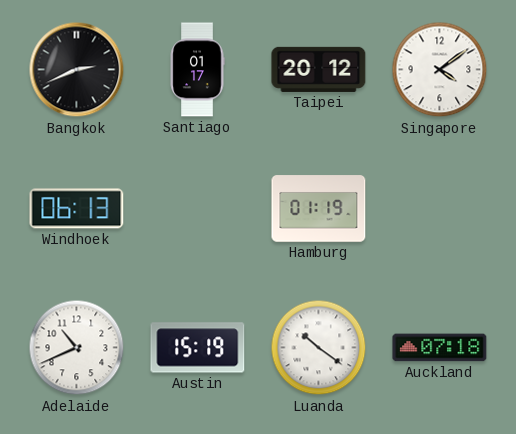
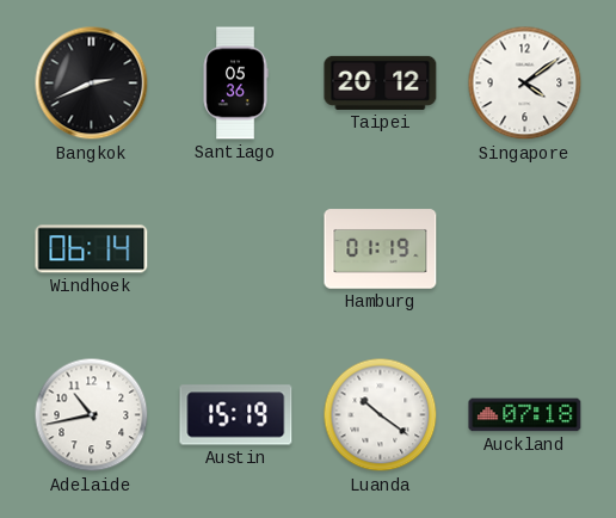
Santiago: 01:17 -> 05:36 (235, 84)
Windhoek: 06:13 -> 06:14 (92, 249)
Adelaide: 10:41 -> 10:43 (92, 415)
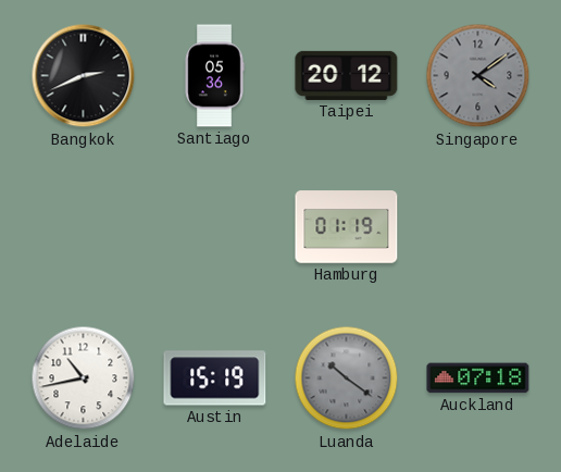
Singapore dial: white -> grey (478, 76)
Windhoek: 06:14 -> none (92, 249)
Luanda dial: white -> grey (347, 378)
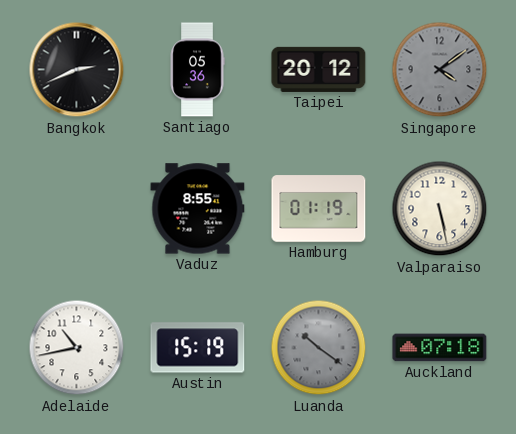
Vaduz: none -> 8:55 (198, 209)
Valparaiso: none -> 5:28 (440, 209)
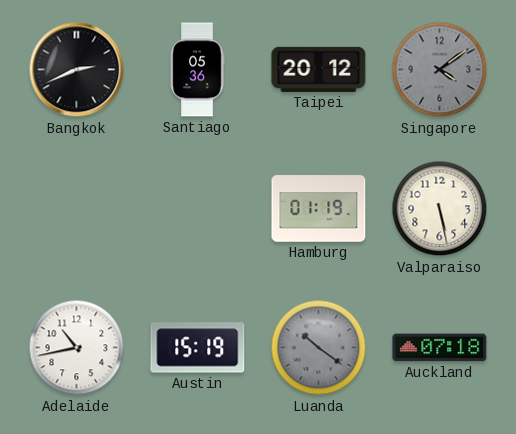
Vaduz: 8:55 -> none (198, 209)
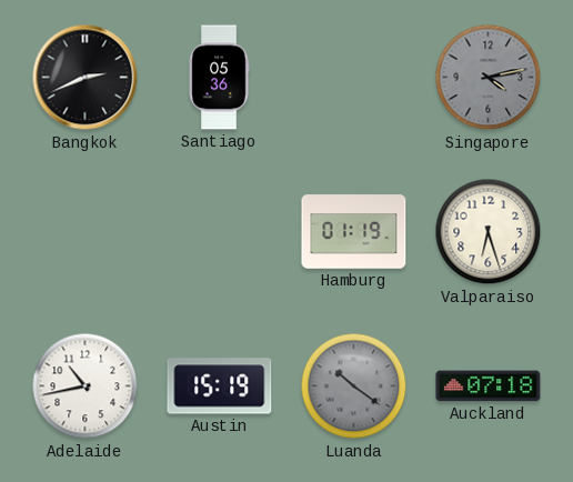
Taipei: 20:12 -> none (319, 69)
Singapore: 4:09 -> 4:13 (489, 78)
Valparaiso: 5:28 -> 6:27 (489, 232)
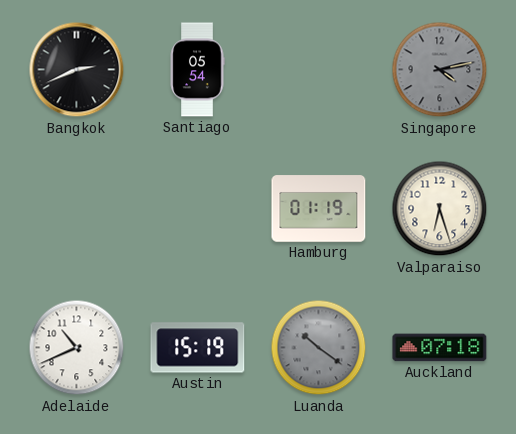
Santiago: 05:36 -> 05:54 (197, 70)
Adelaide: 10:43 -> 10:41 (77, 348)
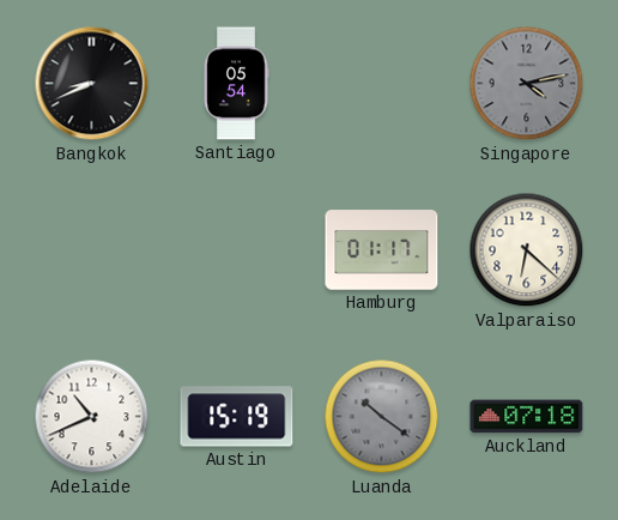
Bangkok: 2:41 -> 8:41 (92, 84)
Hamburg: 01:19 -> 01:17 (382, 250)
Valparaiso: 6:27 -> 6:22 (527, 250)
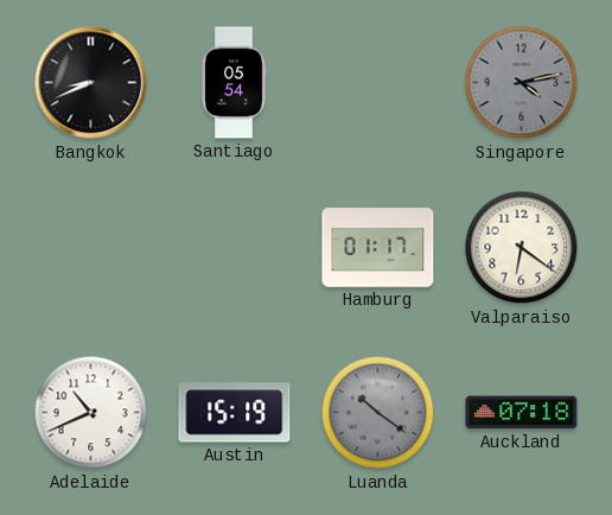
Valparaiso: 6:22 -> 6:21 (522, 248)
